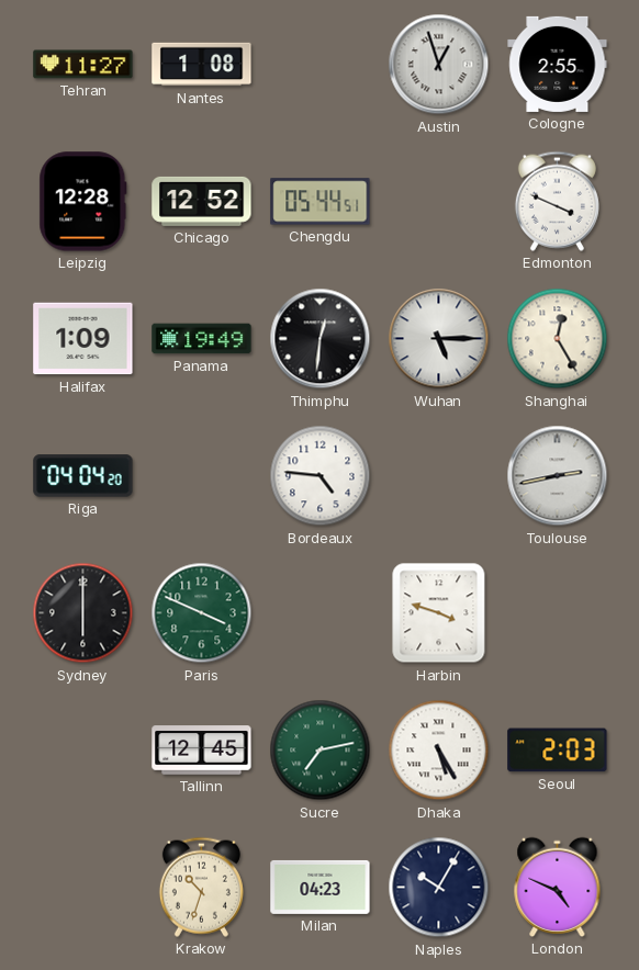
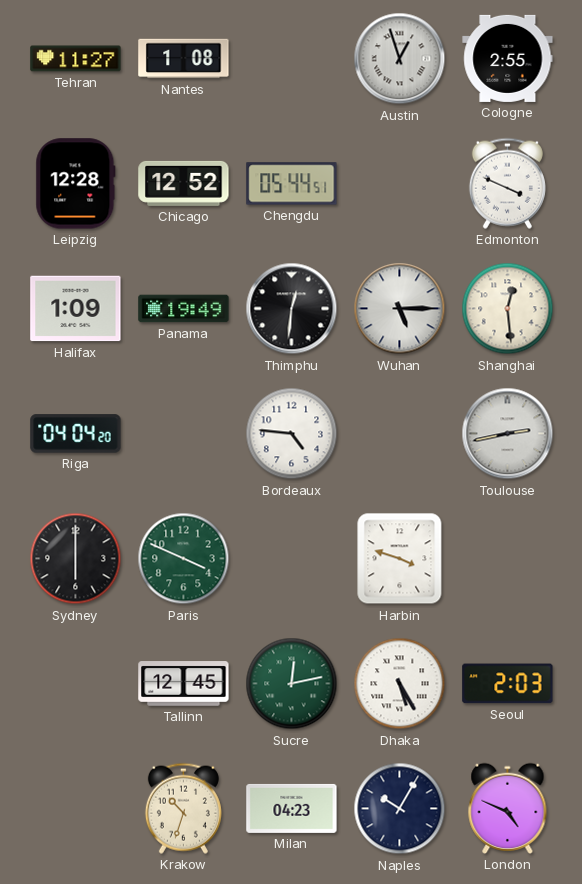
Shanghai: 12:25 -> 12:29 (508, 309)
Sucre: 7:13 -> 12:13 (292, 684)
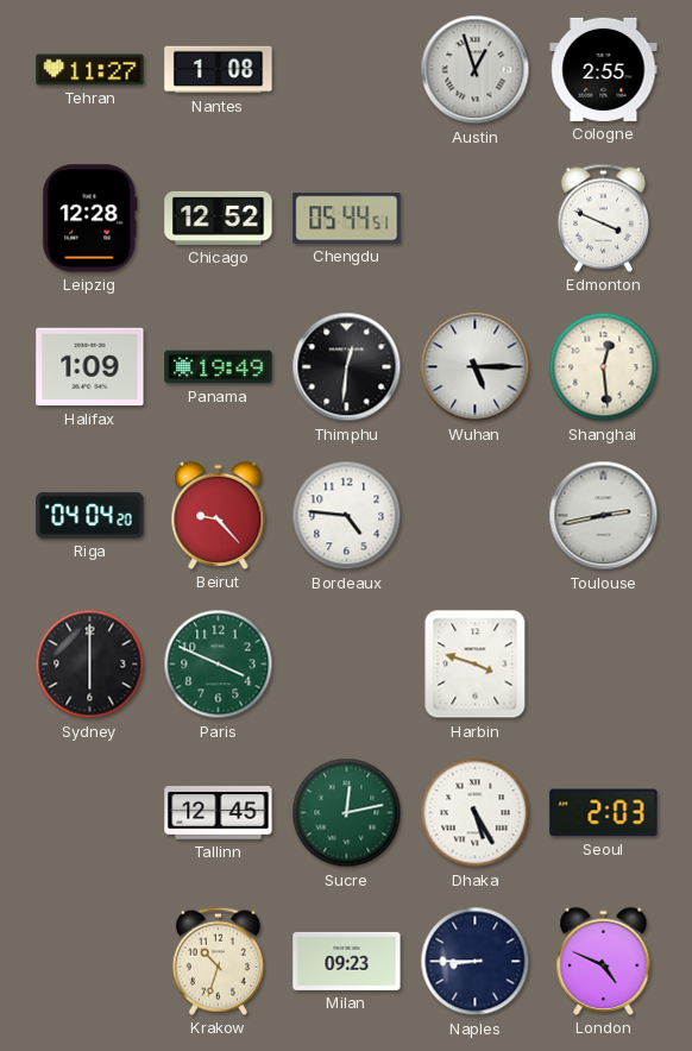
Beirut: none -> 9:23 (219, 515)
Milan: 04:23 -> 09:23 (347, 961)
Naples: 10:05 -> 8:45 (476, 962)
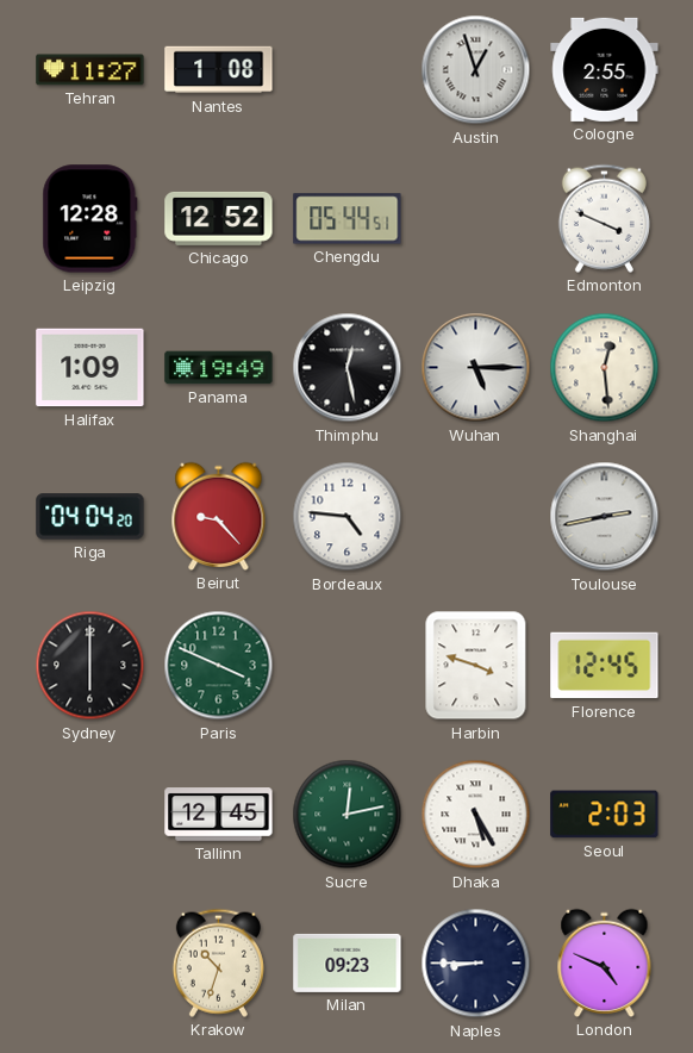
Thimphu: 12:31 -> 12:28 (348, 368)
Florence: none -> 12:45 (605, 666)
